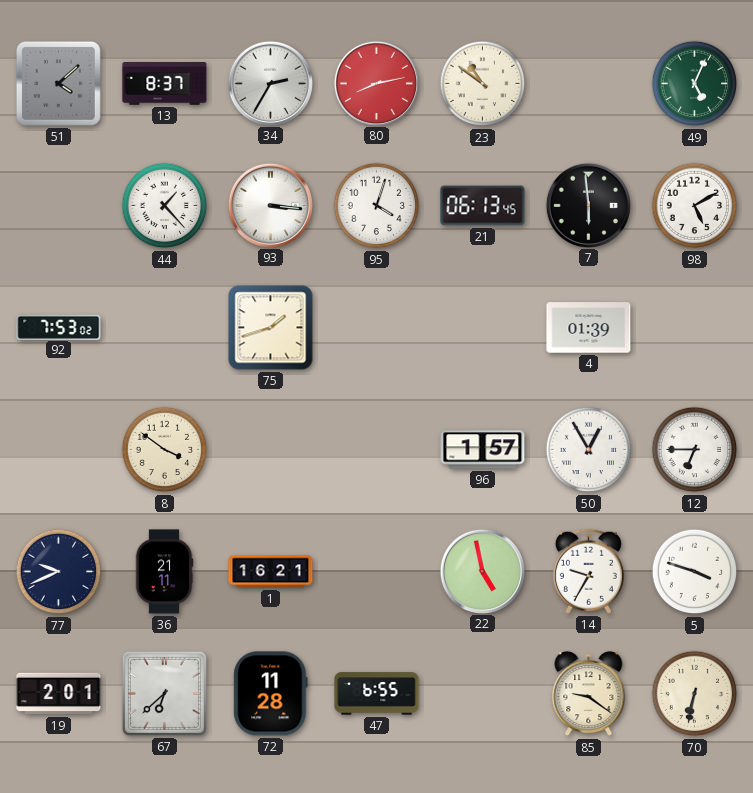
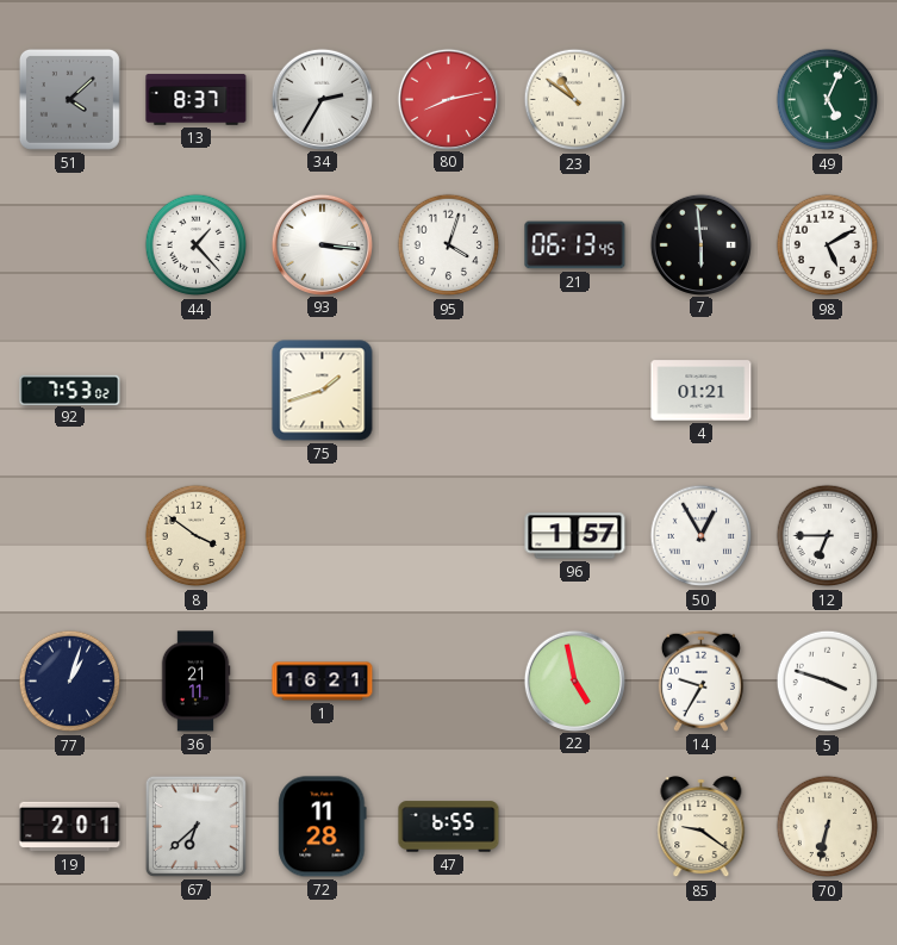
4: 01:39 -> 01:21 (702, 391)
77: 9:41 -> 1:03 (70, 682)
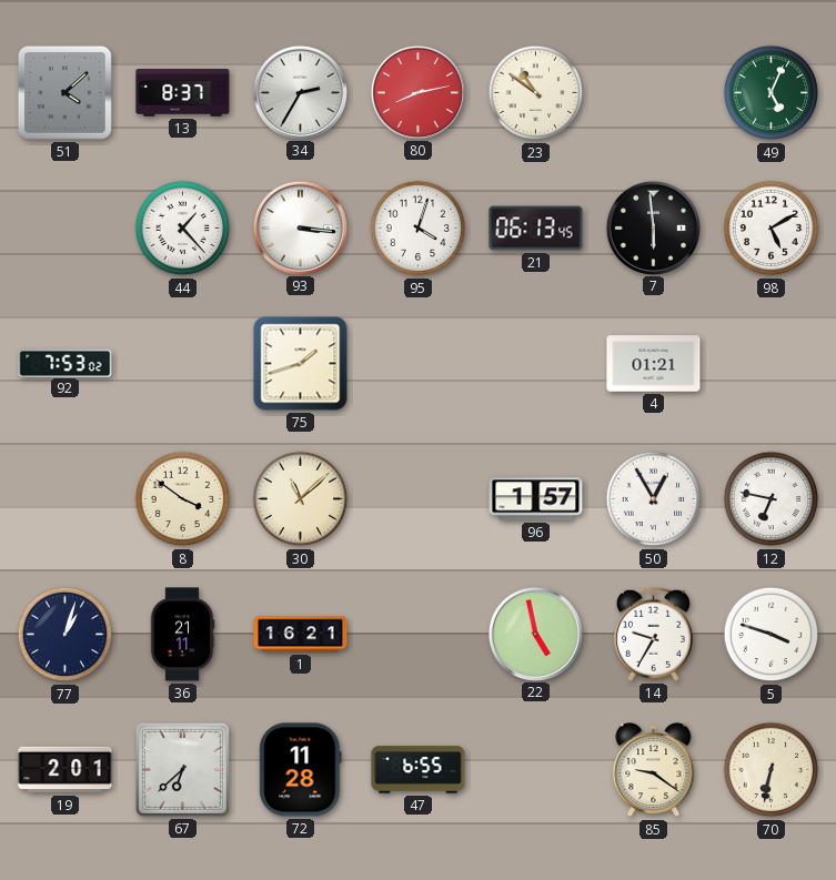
30: none -> 11:08 (301, 499)
12: 6:45 -> 6:47 (772, 499)
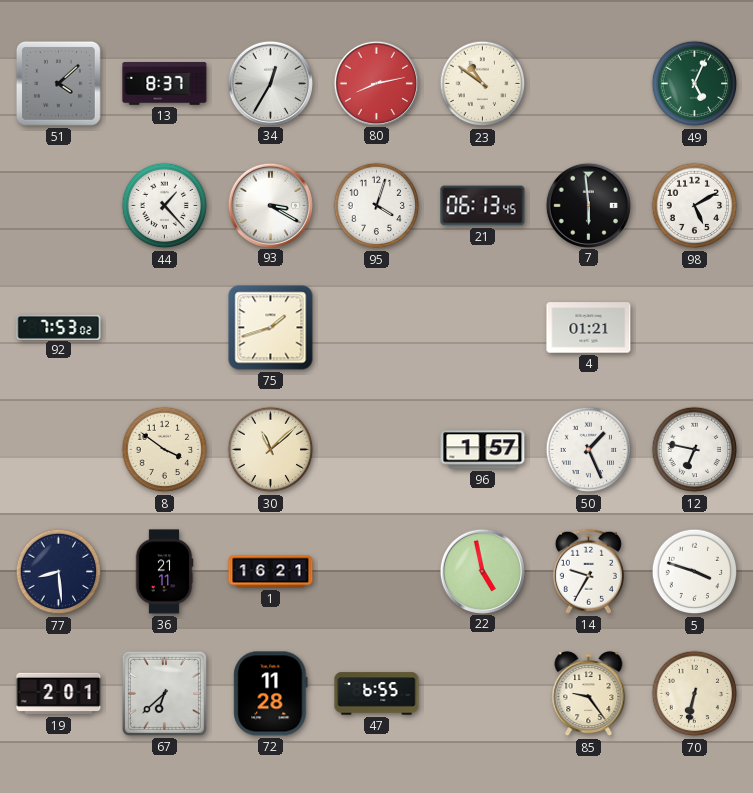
34: 2:35 -> 12:35 (270, 83)
93: 3:16 -> 3:20 (270, 205)
50: 12:55 -> 1:26 (589, 450)
77: 1:03 -> 8:29 (59, 572)
85: 9:21 -> 9:24 (589, 694)
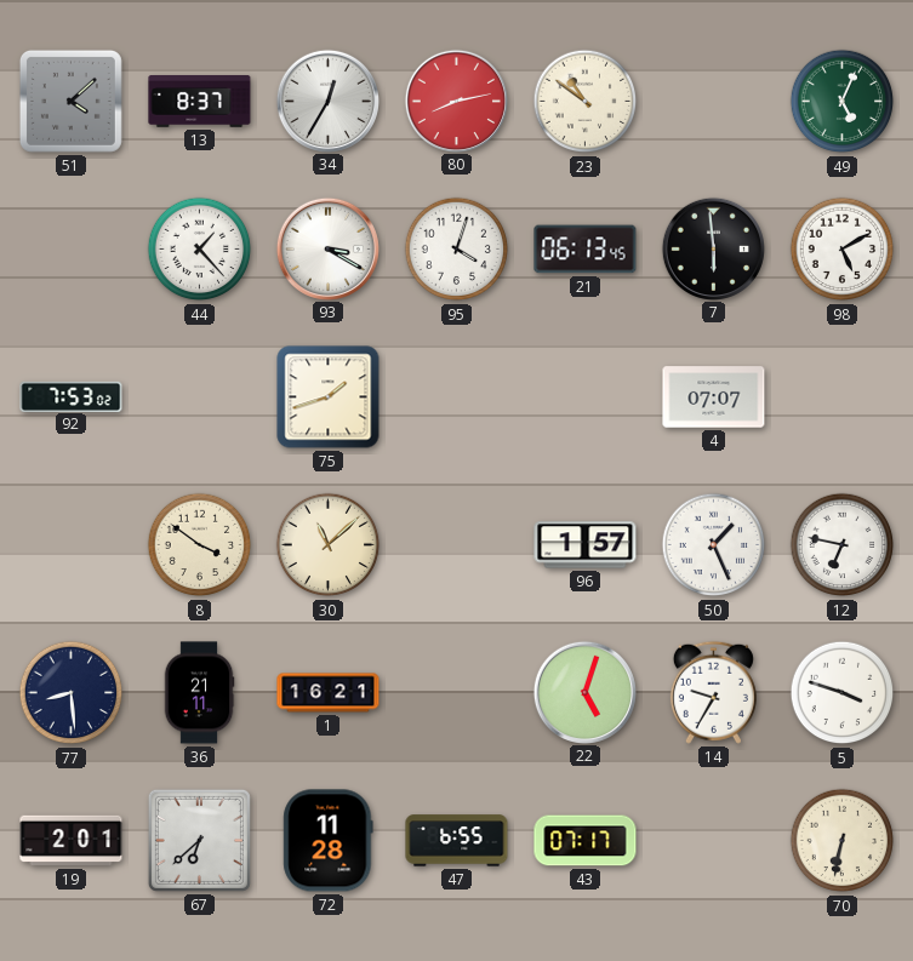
4: 01:21 -> 07:07 (714, 397)
22: 4:58 -> 5:03 (584, 692)
43: none -> 07:17 (586, 841)
85: 9:24 -> none (589, 694)
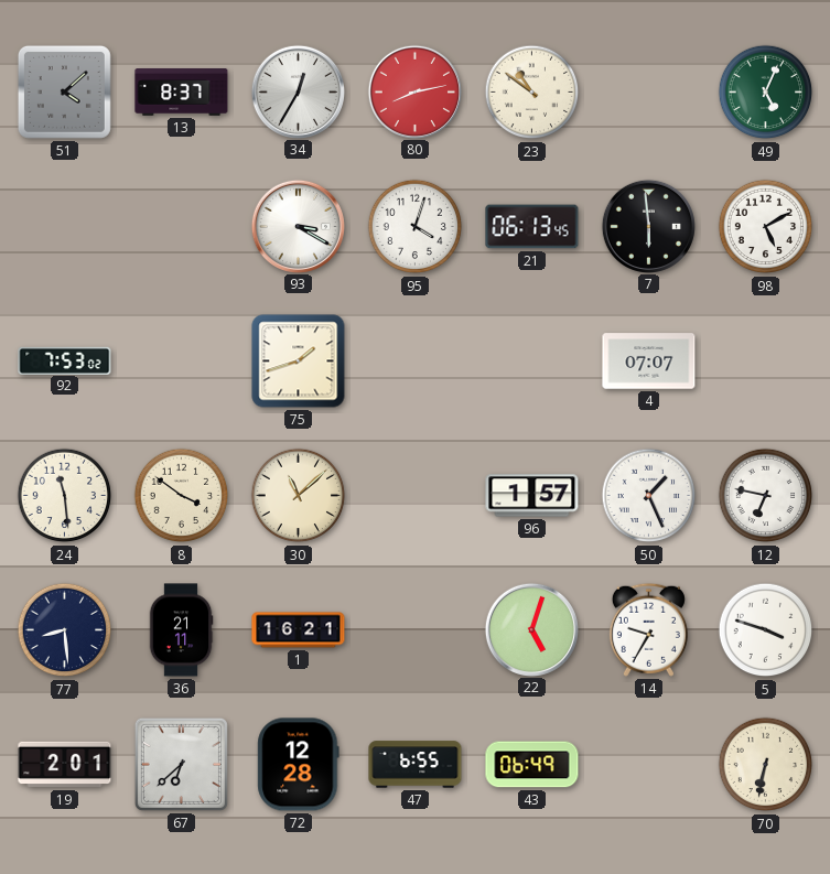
44: 1:23 -> none (200, 250)
24: none -> 11:29 (65, 496)
72: 11:28 -> 12:28 (299, 765)
43: 07:17 -> 06:49 (532, 765)
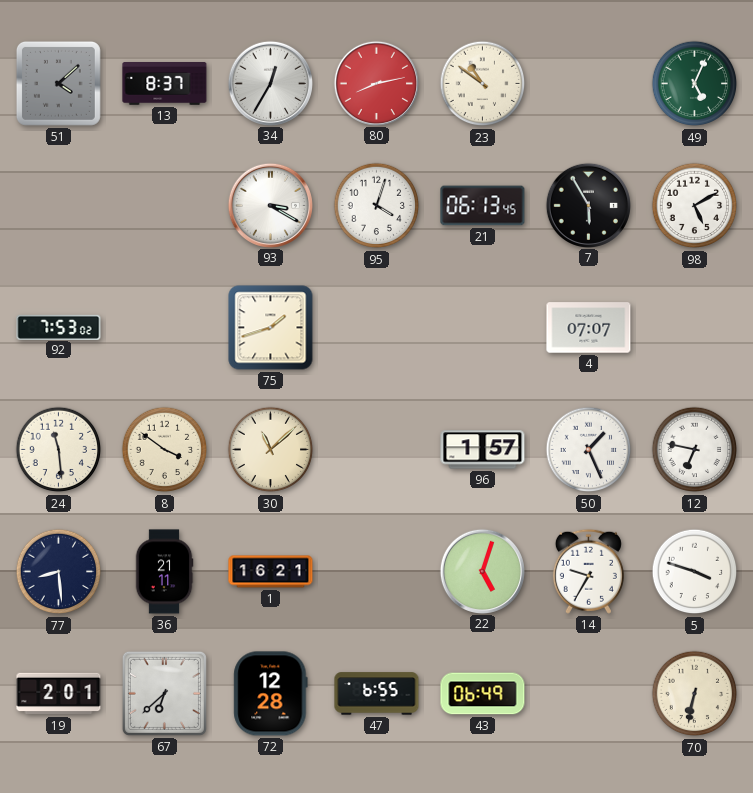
7: 5:59 -> 5:55 (588, 205)
